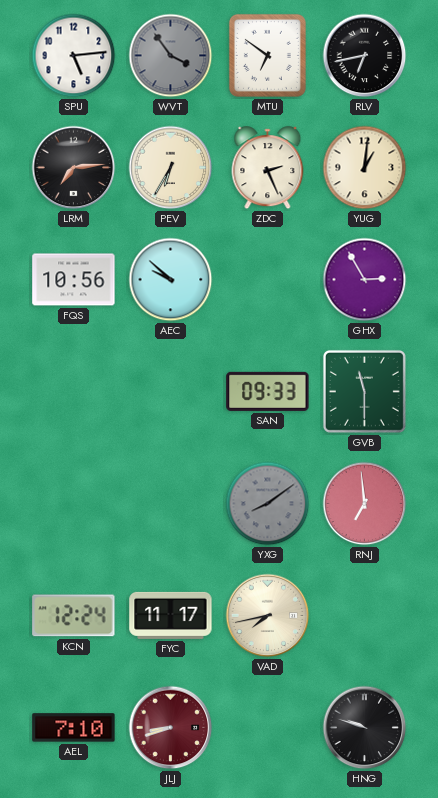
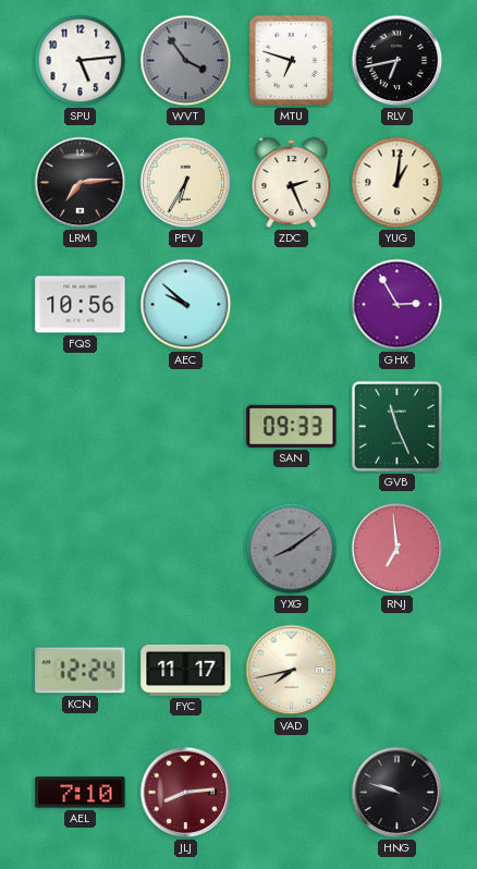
MTU: 6:51 -> 6:48 (291, 60)
GVB: 11:30 -> 11:26 (396, 426)
JLJ: 8:42 -> 8:14 (186, 793)
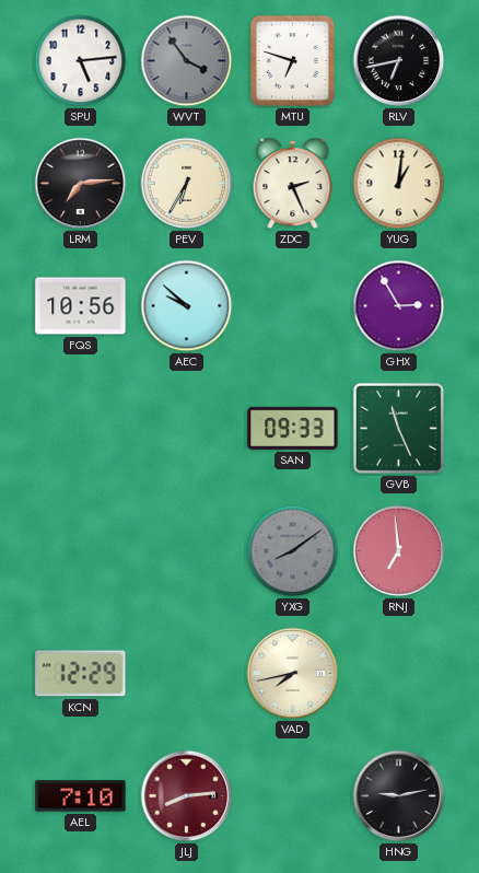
KCN: 12:24 -> 12:29 (81, 674)
FYC: 11:17 -> none (186, 670)
HNG: 9:48 -> 9:13 (399, 796)
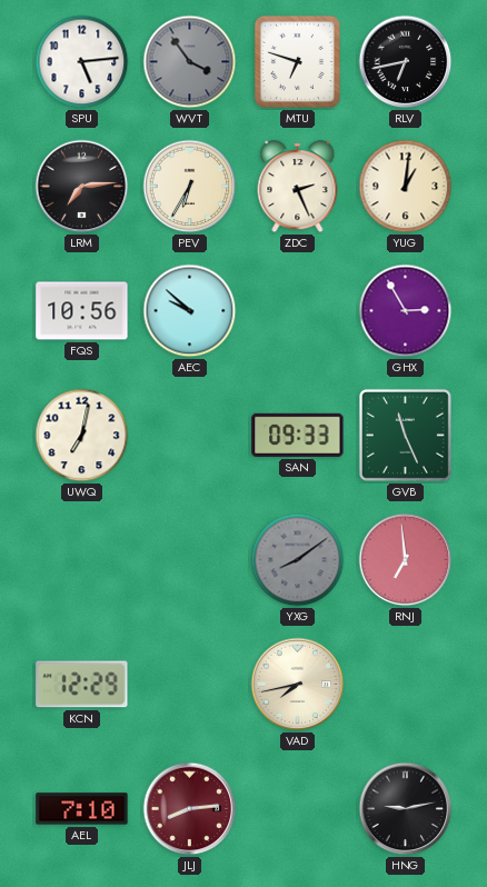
UWQ: none -> 7:02 (82, 436)
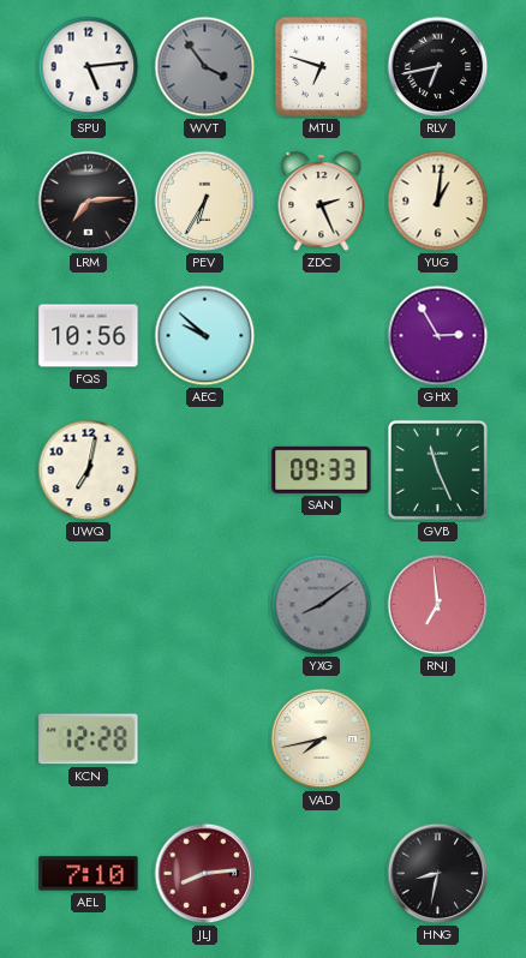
KCN: 12:29 -> 12:28 (89, 740)
HNG: 9:13 -> 8:32 (438, 874)
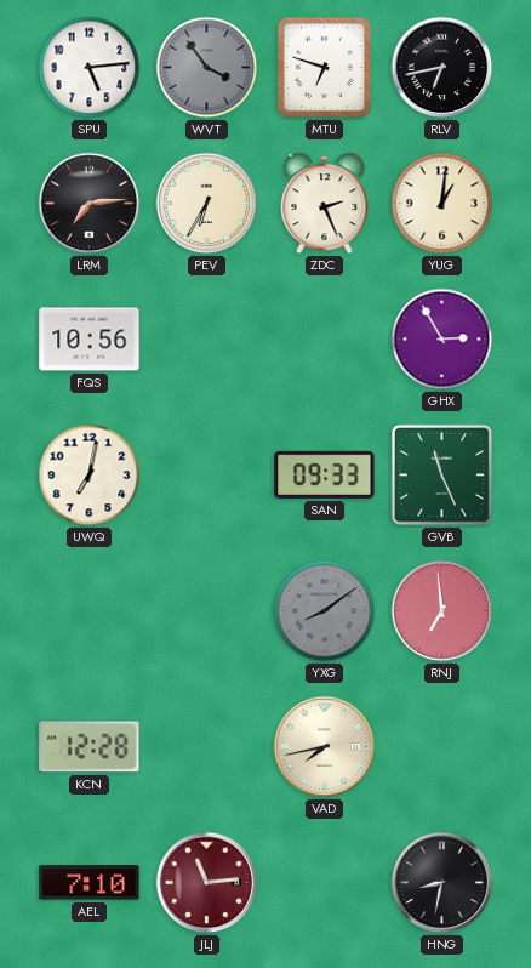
AEC: 9:52 -> none (205, 336)
JLJ: 8:14 -> 11:14 (207, 883)
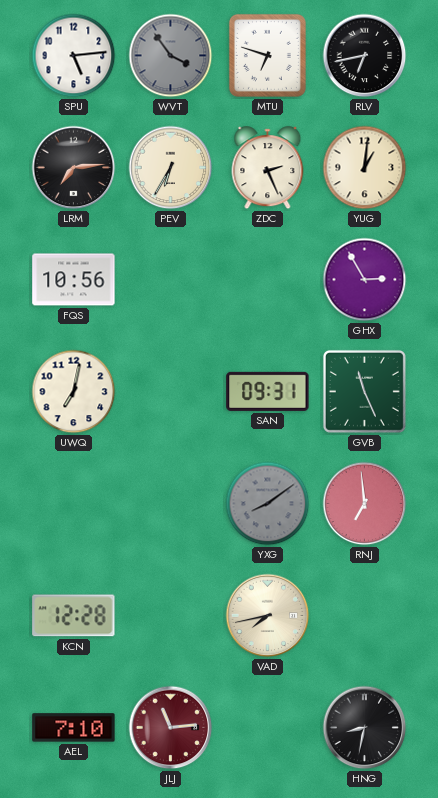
SAN: 09:33 -> 09:31 (268, 391)
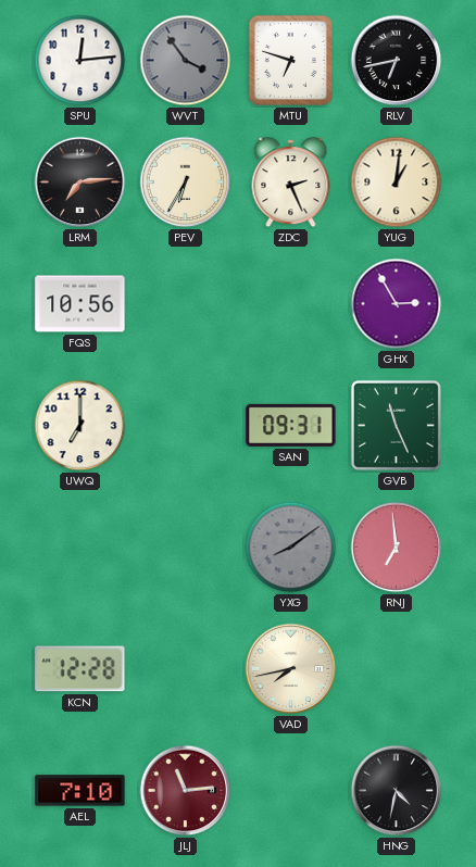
SPU: 5:14 -> 12:14 (80, 61)
UWQ: 7:02 -> 7:00 (80, 426)
HNG: 8:32 -> 4:32 (397, 791)
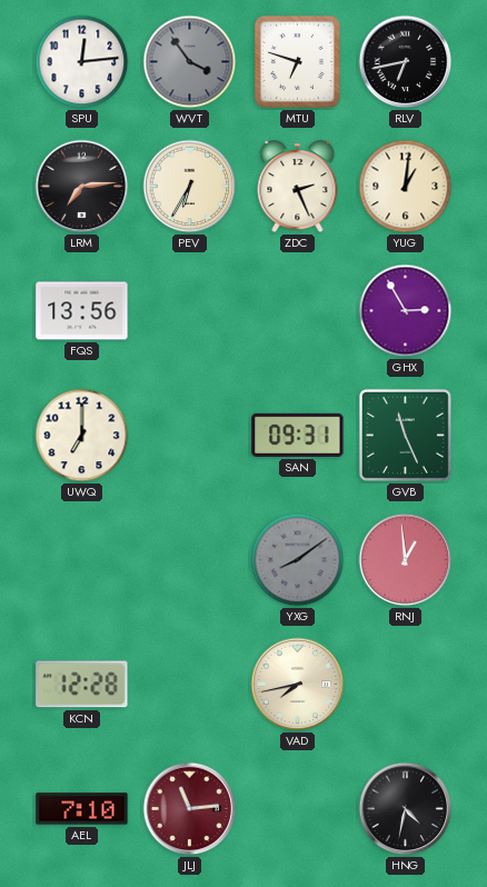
FQS: 10:56 -> 13:56 (82, 311)
RNJ: 6:59 -> 12:59 (406, 560)
